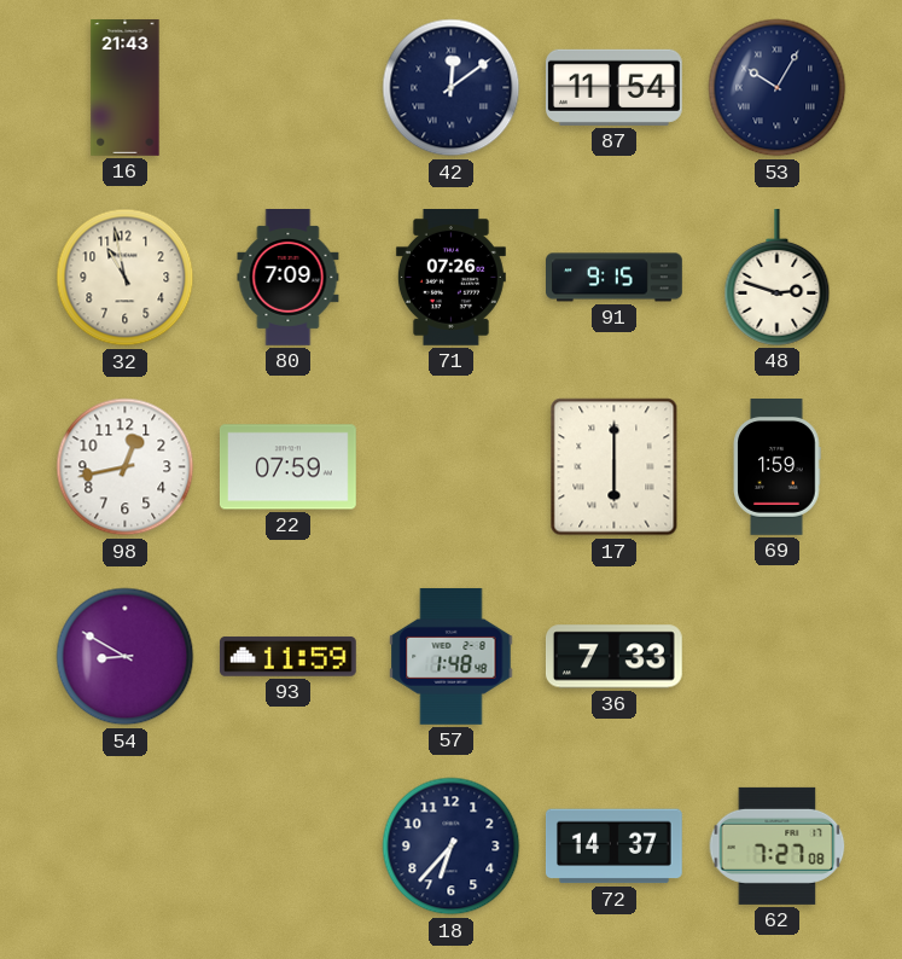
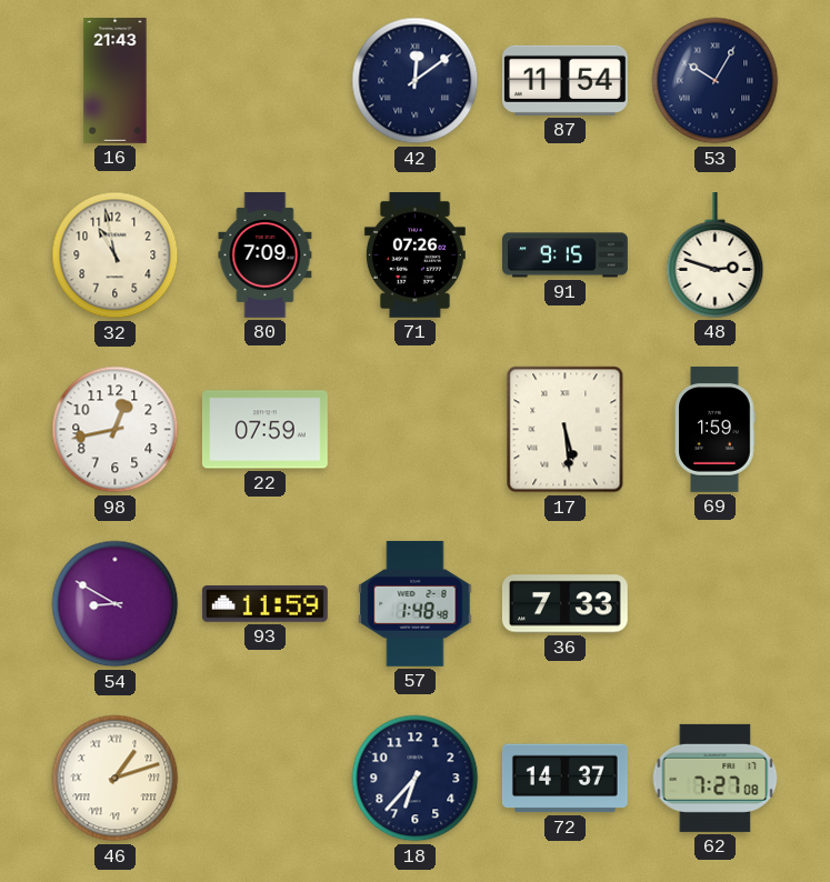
17: 6:00 -> 5:29 (566, 430)
46: none -> 1:12 (116, 779)
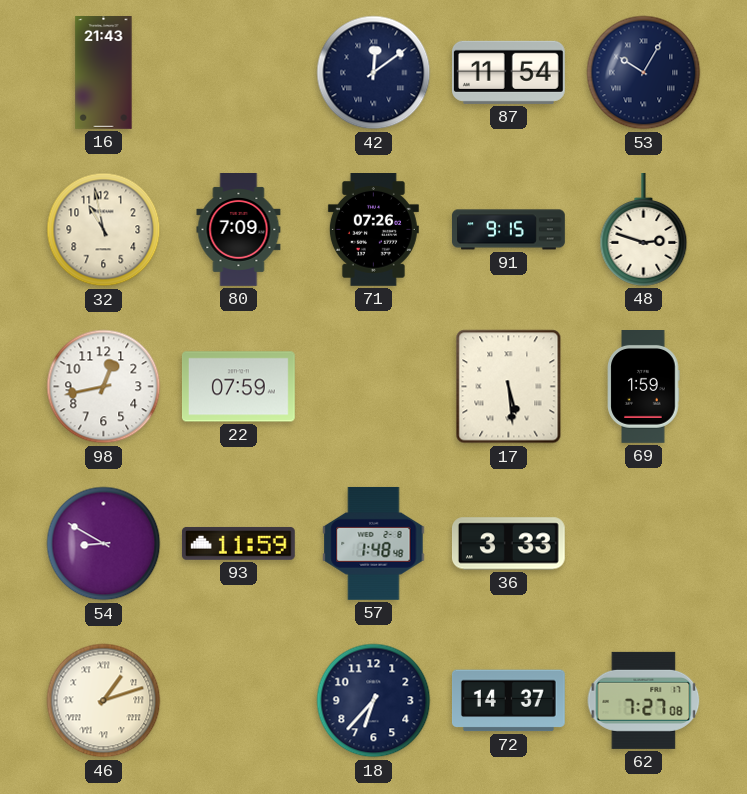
36: 7:33 -> 3:33 (508, 544)
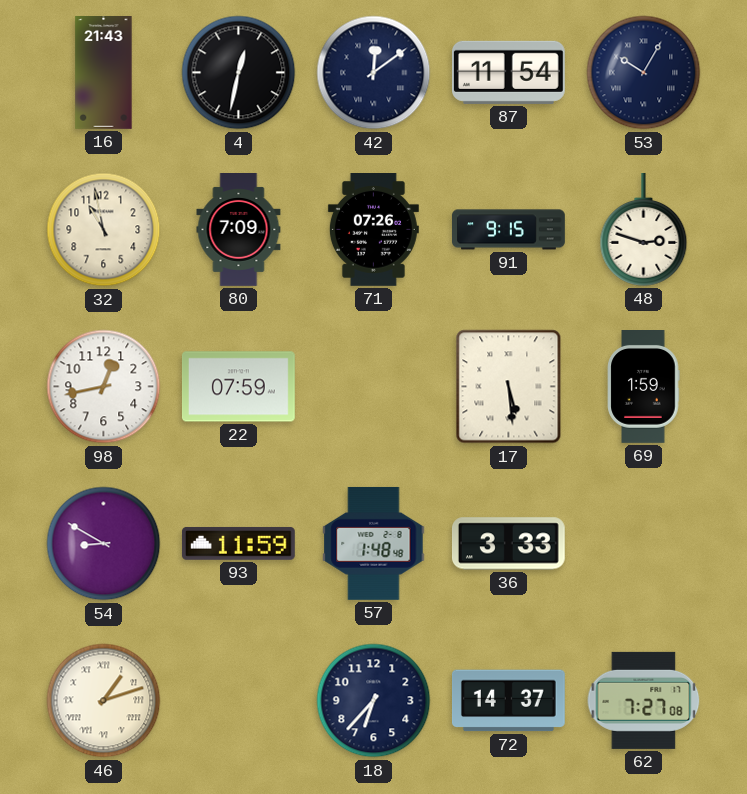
4: none -> 12:32 (239, 73)
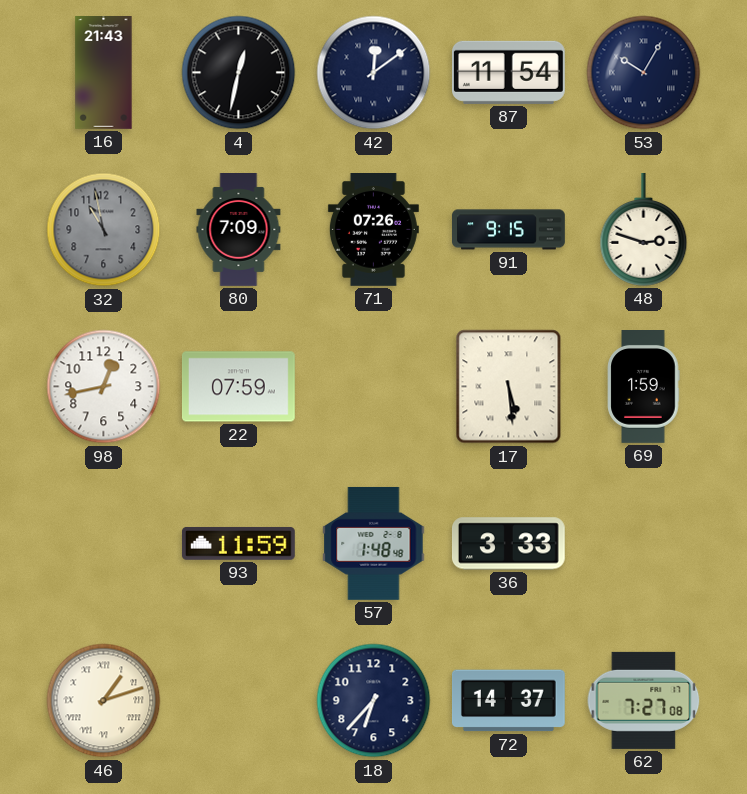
32 dial: cream -> grey (104, 230)
54: 8:50 -> none (104, 544)
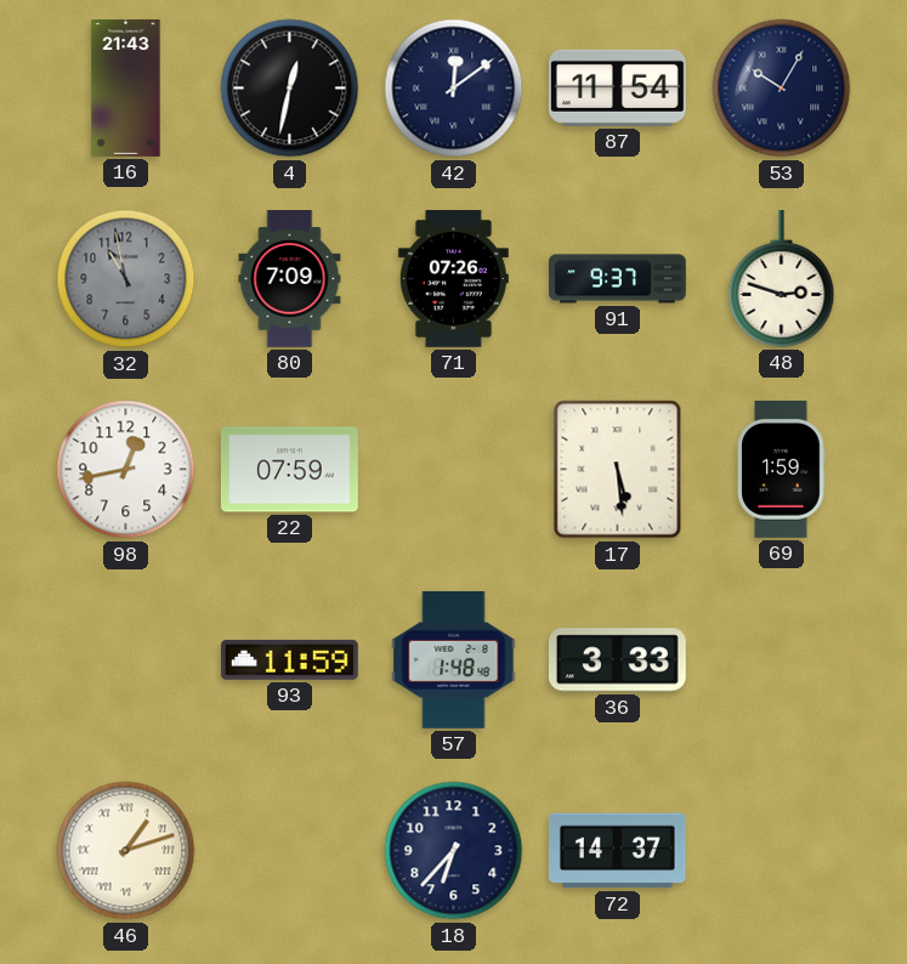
91: 9:15 -> 9:37 (618, 279)
62: 7:27 -> none (644, 700)
